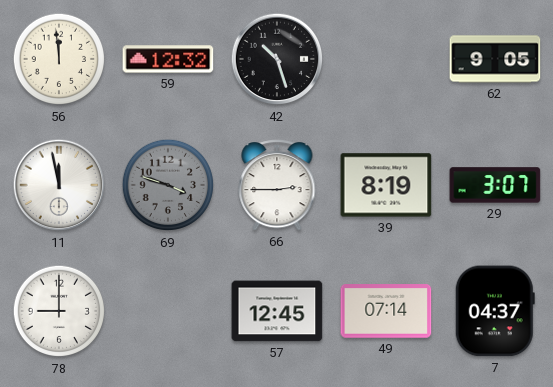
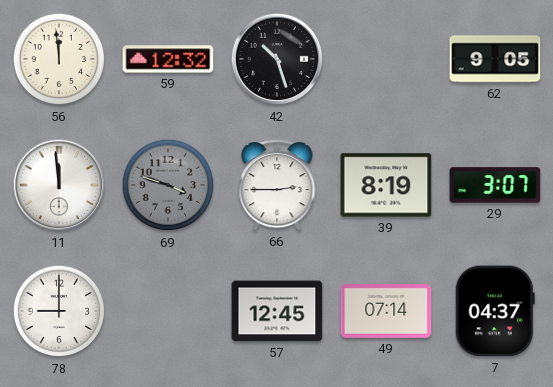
11: 11:58 -> 11:59 (59, 185)
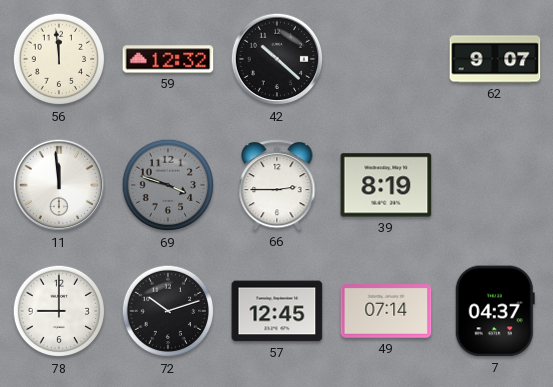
42: 10:27 -> 10:22 (277, 59)
62: 9:05 -> 9:07 (495, 59)
29: 3:07 -> none (495, 185)
72: none -> 10:12 (168, 311)
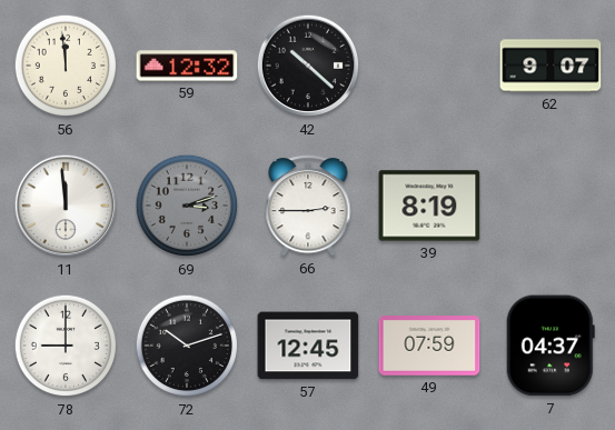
69: 3:48 -> 3:12 (187, 206)
49: 07:14 -> 07:59 (429, 346)
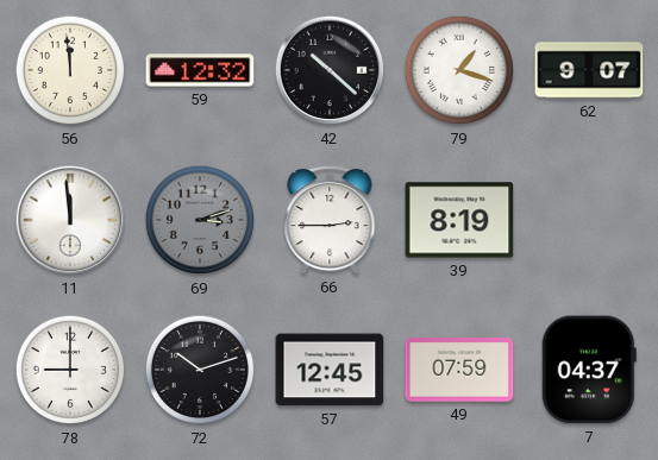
79: none -> 1:18 (459, 70)
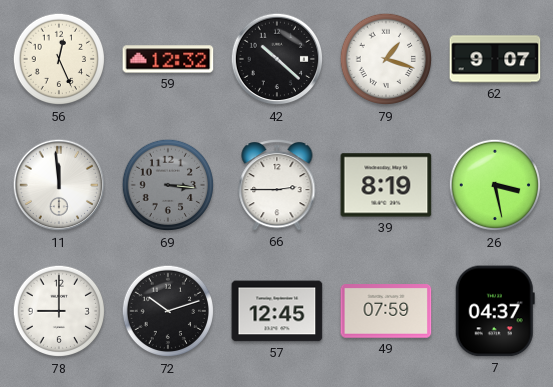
56: 11:59 -> 12:26 (59, 59)
69: 3:12 -> 3:16 (168, 185)
26: none -> 3:28 (495, 185)
